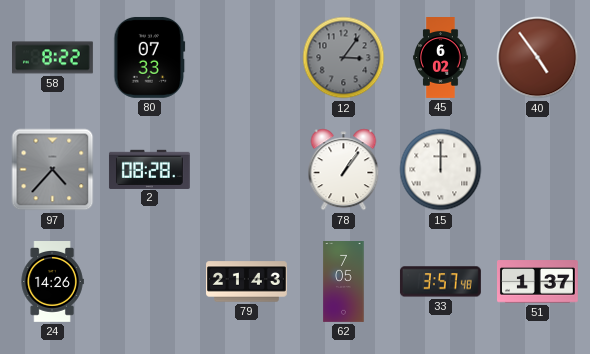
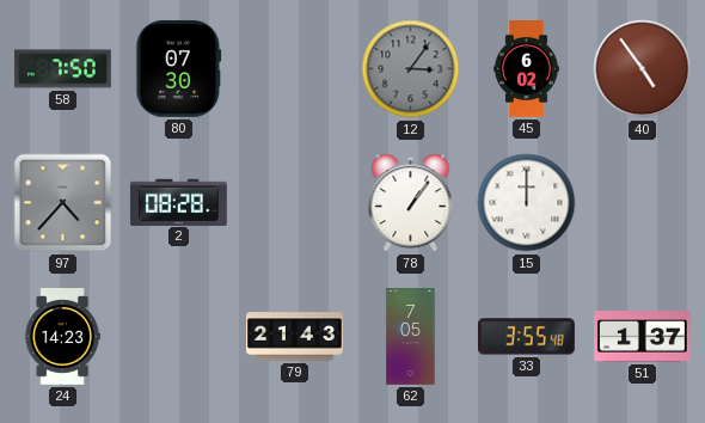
58: 8:22 -> 7:50 (63, 69)
80: 07:33 -> 07:30 (179, 68)
24: 14:26 -> 14:23 (62, 337)
33: 3:57 -> 3:55 (526, 337)
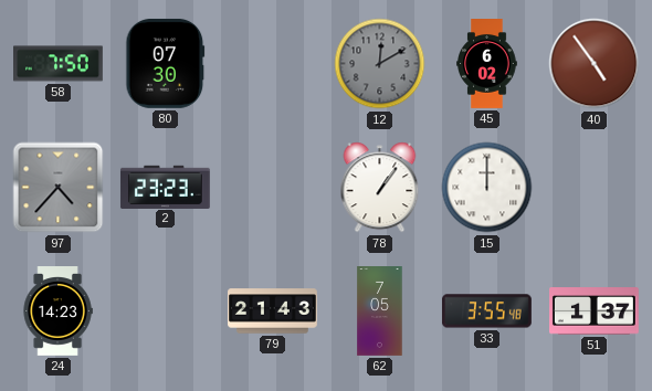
12: 3:06 -> 12:10 (380, 64)
2: 08:28 -> 23:23 (165, 187)
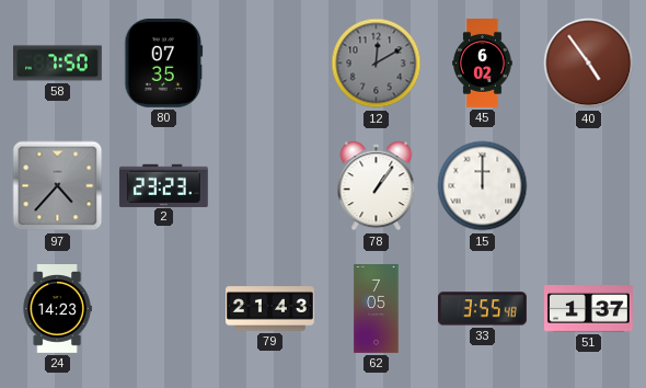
80: 07:30 -> 07:35 (164, 62)
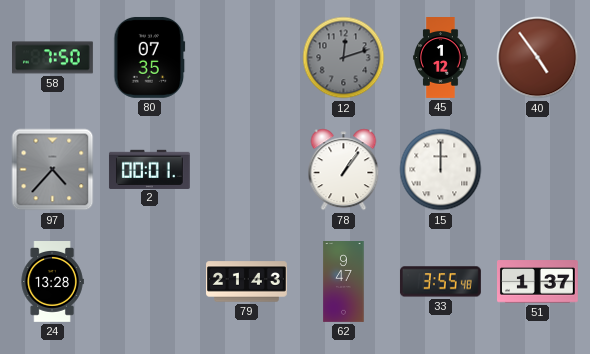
12: 12:10 -> 12:12 (344, 58)
45: 6:02 -> 1:12 (441, 58)
2: 23:23 -> 00:01 (149, 169)
24: 14:23 -> 13:28 (52, 282)
62: 7:05 -> 9:47 (344, 282)
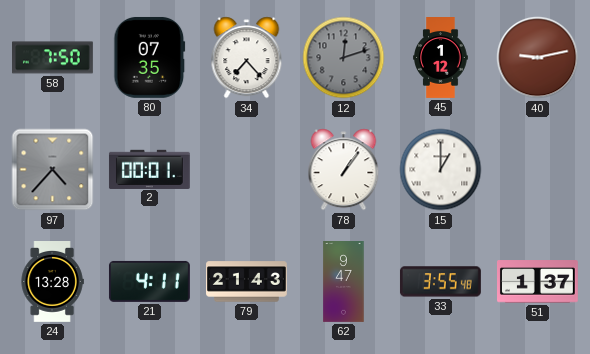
34: none -> 7:23 (247, 58)
40: 4:54 -> 9:13 (538, 58)
15: 12:00 -> 1:00 (441, 170)
21: none -> 4:11 (149, 281)
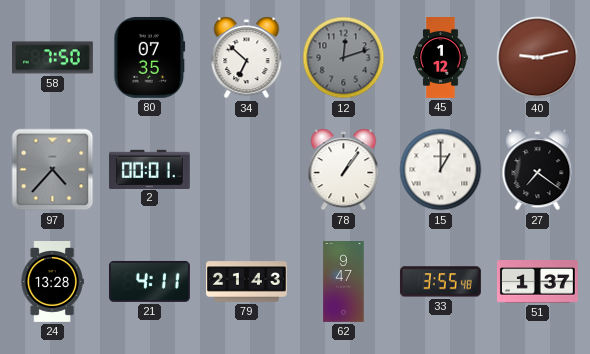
34: 7:23 -> 6:52 (247, 58)
27: none -> 7:21 (538, 170)
